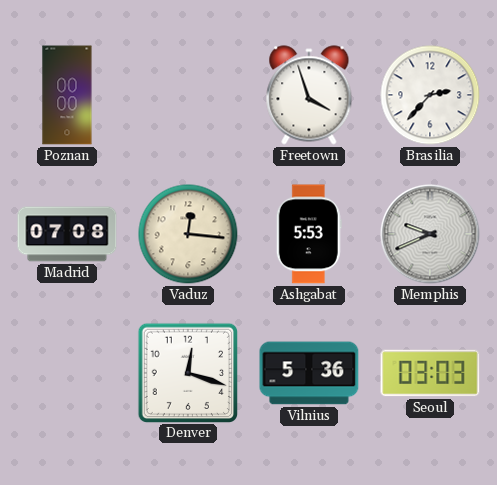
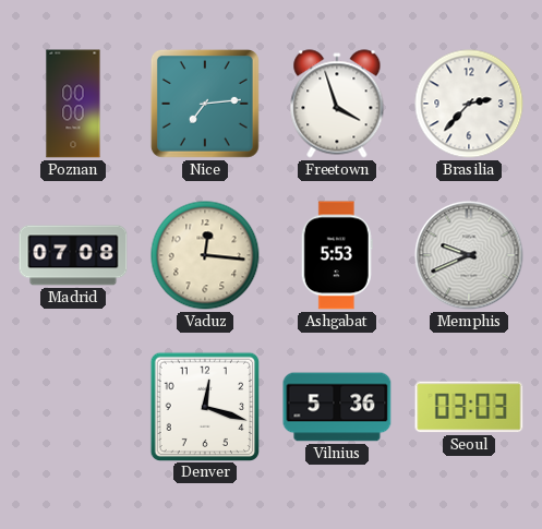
Nice: none -> 7:14 (205, 104)
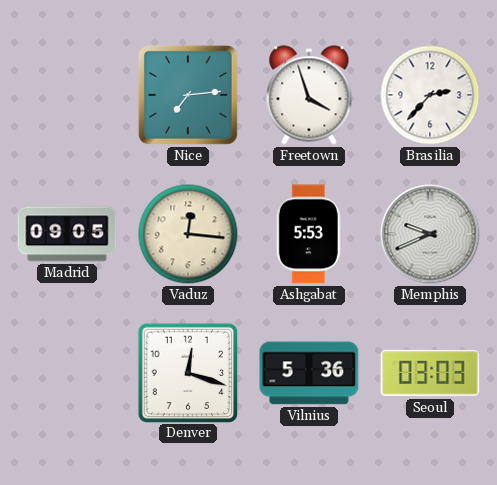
Poznan: 00:00 -> none (73, 104)
Madrid: 07:08 -> 09:05 (67, 234)
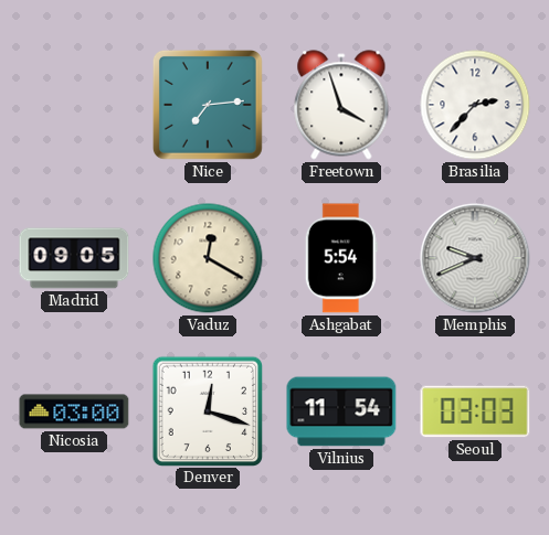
Vaduz: 12:16 -> 12:20 (208, 258)
Ashgabat: 5:53 -> 5:54 (341, 258)
Nicosia: none -> 03:00 (74, 411)
Vilnius: 5:36 -> 11:54 (341, 411)
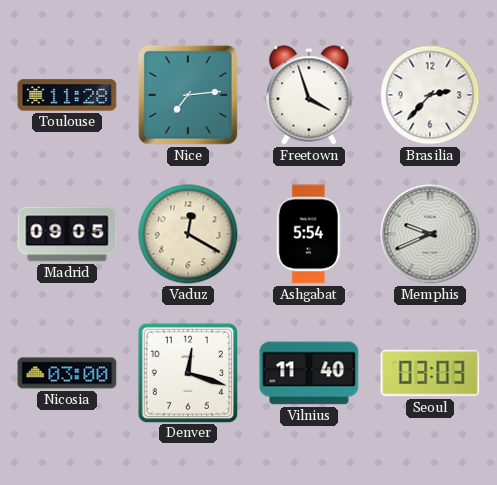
Toulouse: none -> 11:28 (67, 95)
Vilnius: 11:54 -> 11:40 (309, 373)
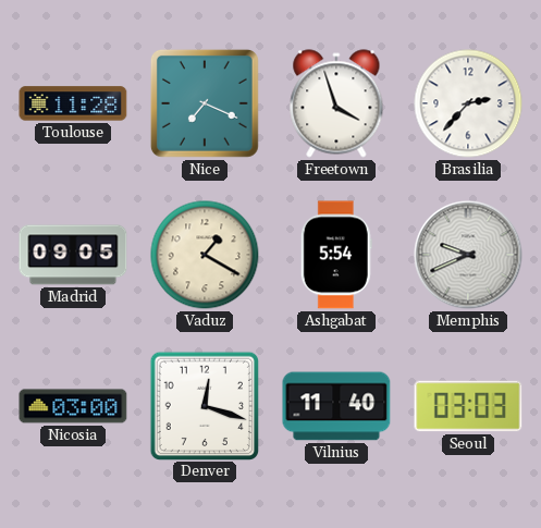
Nice: 7:14 -> 7:19 (205, 103)
Vaduz: 12:20 -> 1:20 (205, 255)
